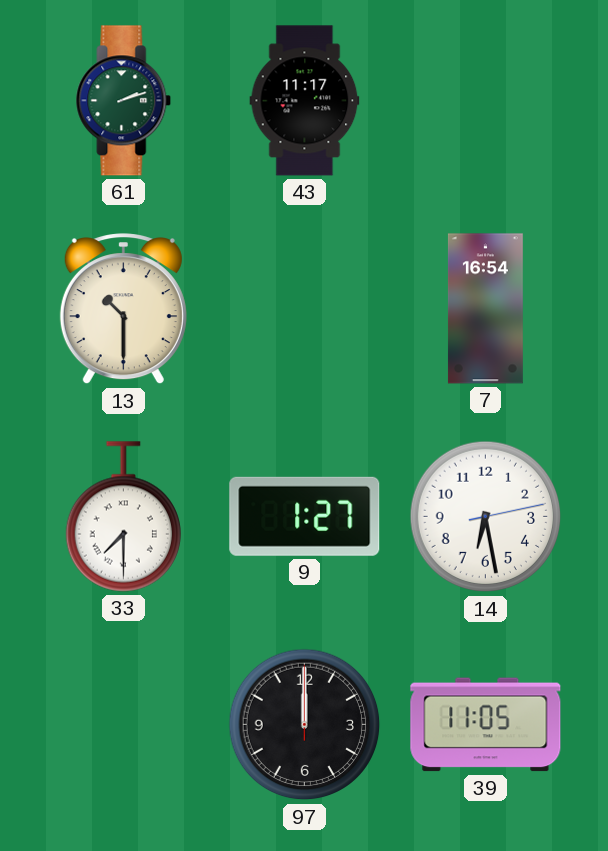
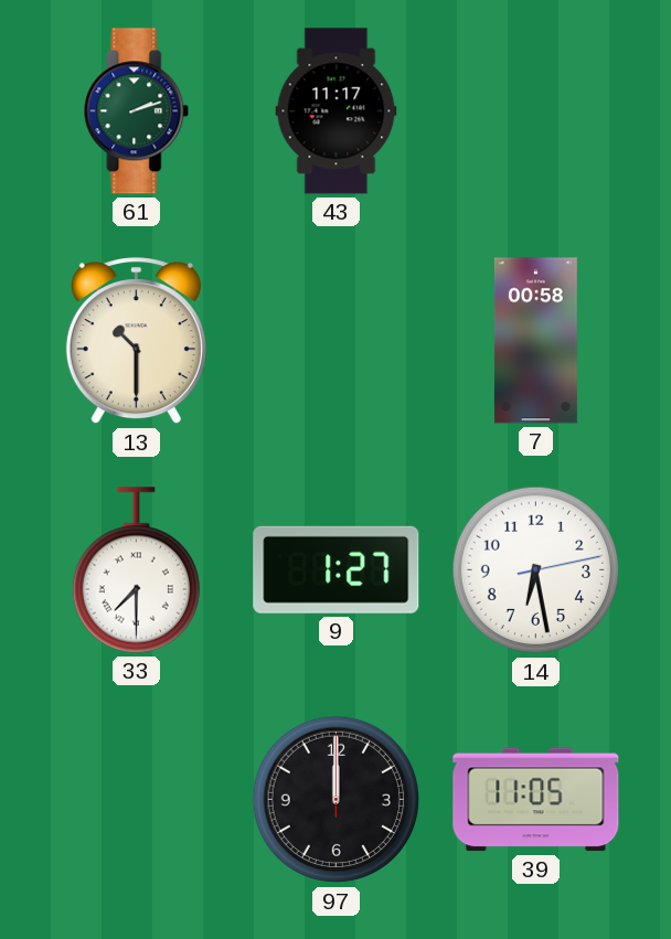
7: 16:54 -> 00:58 (535, 341)
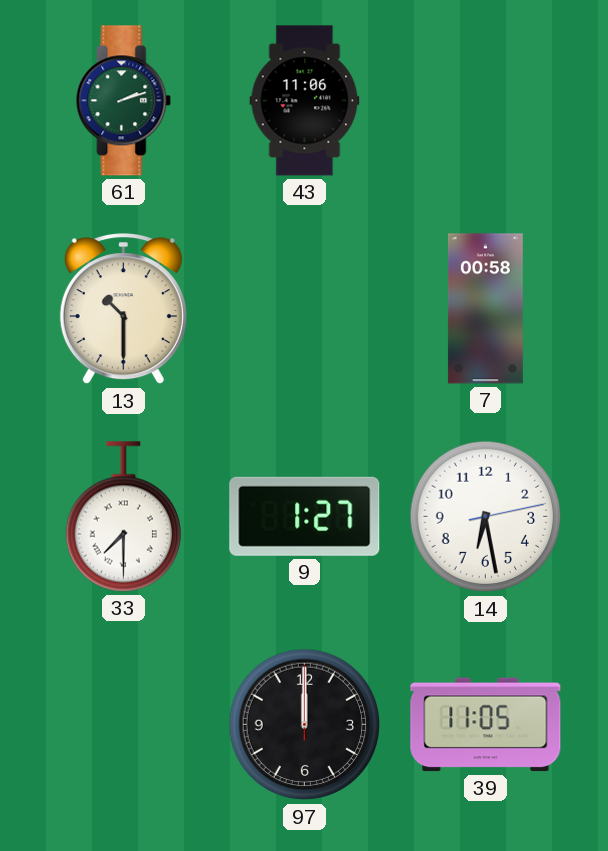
43: 11:17 -> 11:06 (305, 101)
